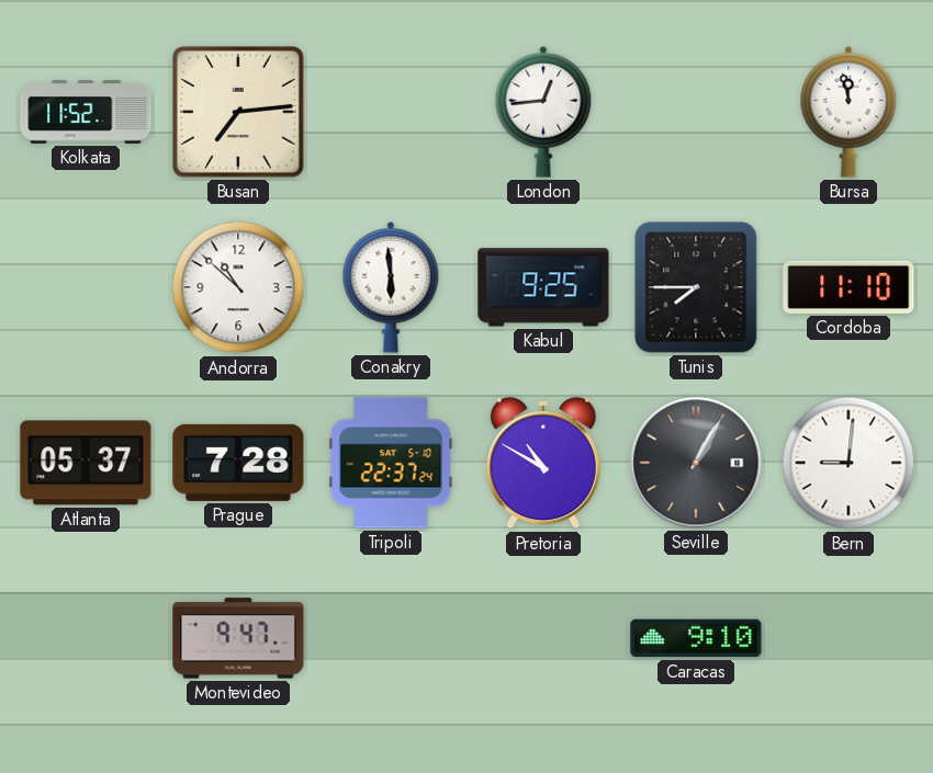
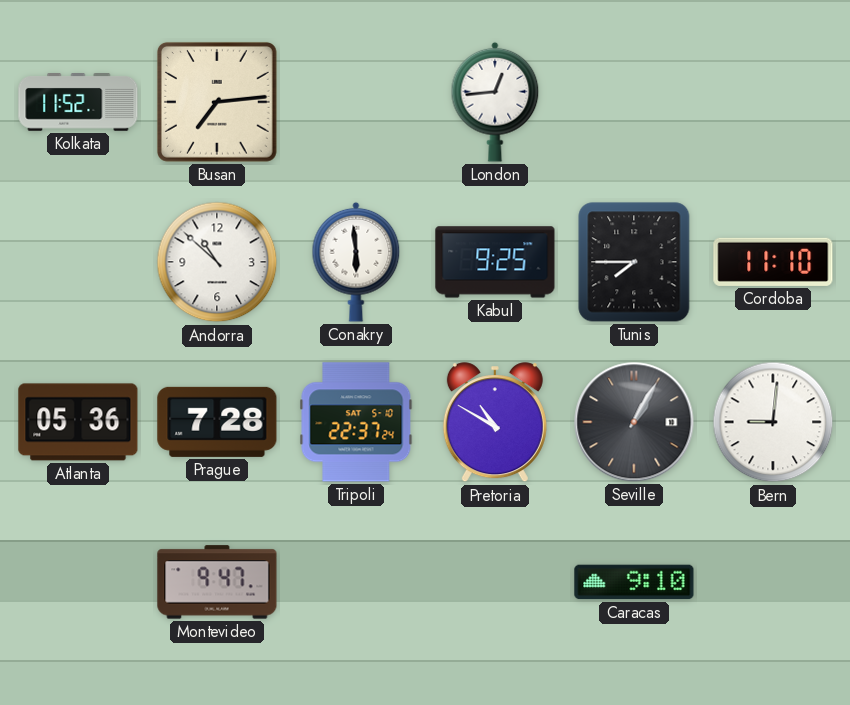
Bursa: 11:58 -> none (848, 112)
Atlanta: 05:37 -> 05:36 (78, 422)
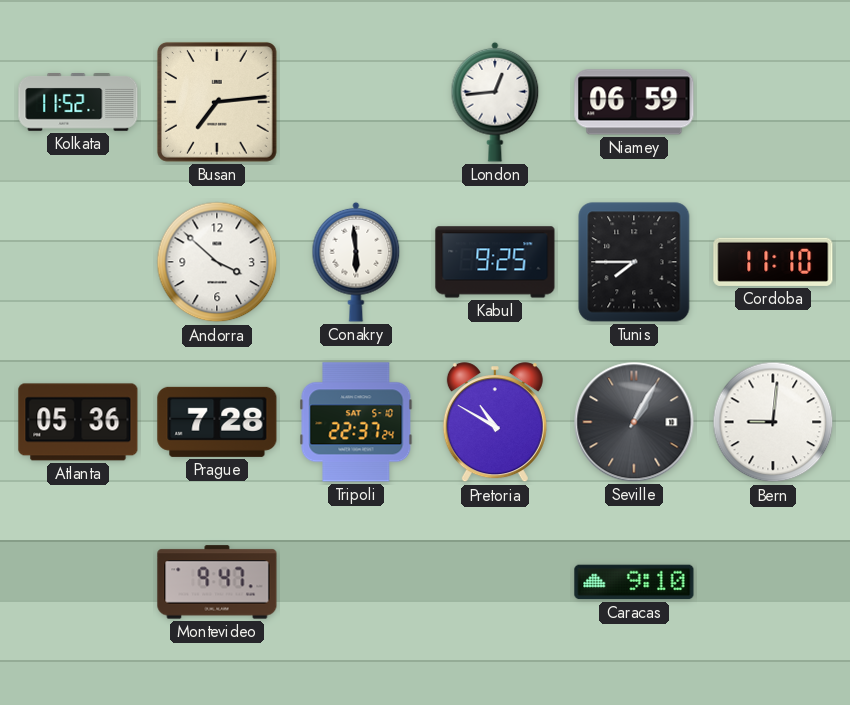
Niamey: none -> 06:59 (634, 102)
Andorra: 10:52 -> 3:52 (217, 262)
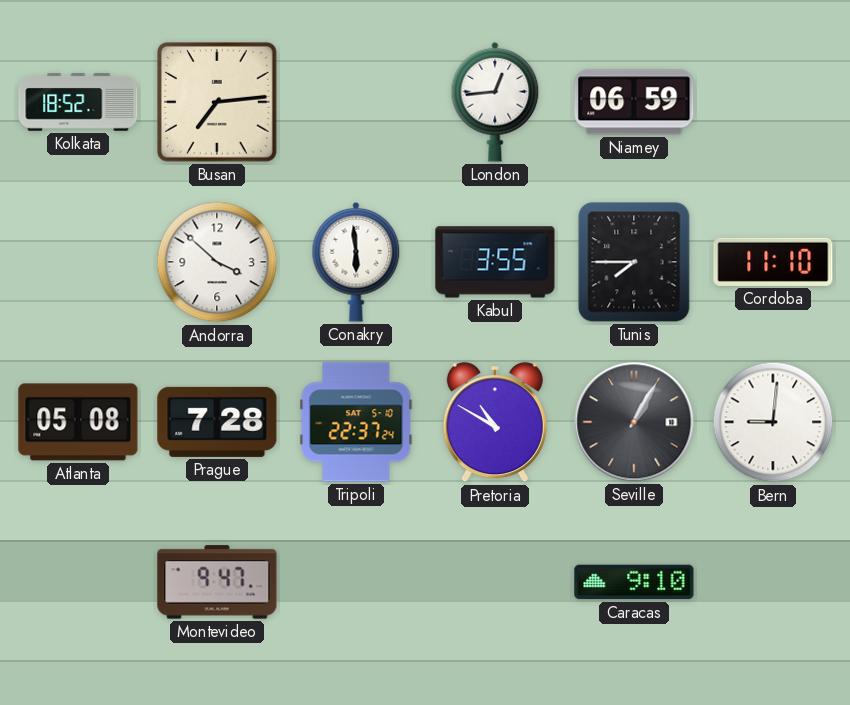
Kolkata: 11:52 -> 18:52 (78, 103)
Kabul: 9:25 -> 3:55 (495, 262)
Atlanta: 05:36 -> 05:08 (78, 422)
